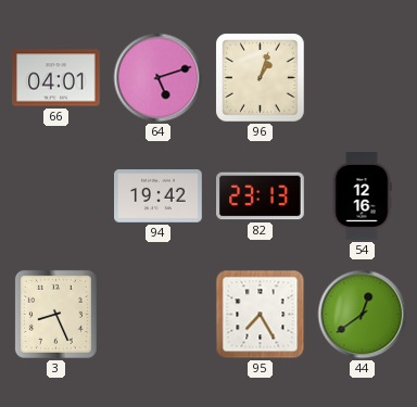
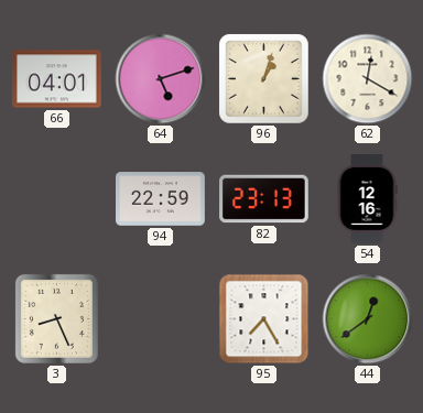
62: none -> 12:20 (368, 79)
94: 19:42 -> 22:59 (161, 199)
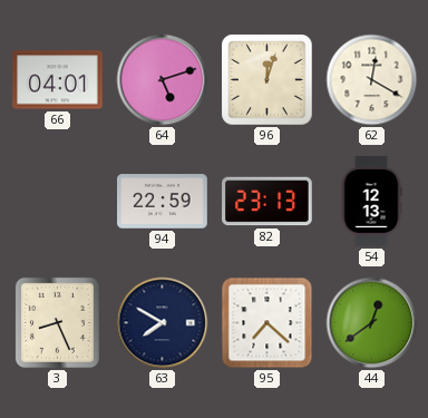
96: 1:03 -> 12:03 (267, 80)
54: 12:16 -> 12:13 (371, 202)
63: none -> 7:50 (163, 323)
95: 7:25 -> 7:22 (267, 323)
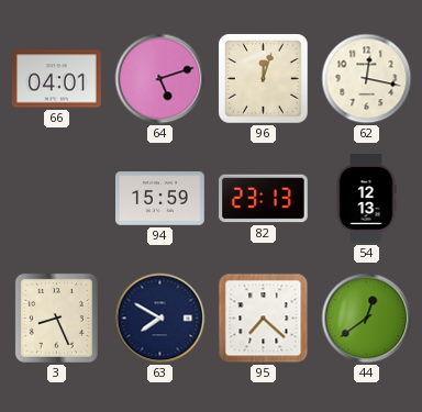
62: 12:20 -> 12:17 (367, 79)
94: 22:59 -> 15:59 (160, 199)
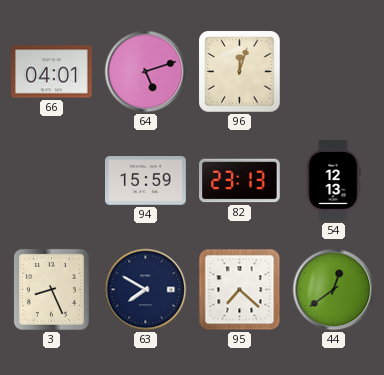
62: 12:17 -> none (367, 79)
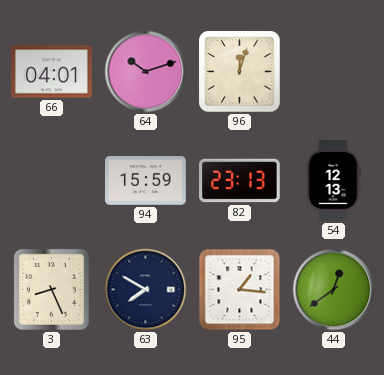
64: 5:12 -> 10:12 (146, 72)
95: 7:22 -> 1:16 (240, 290)
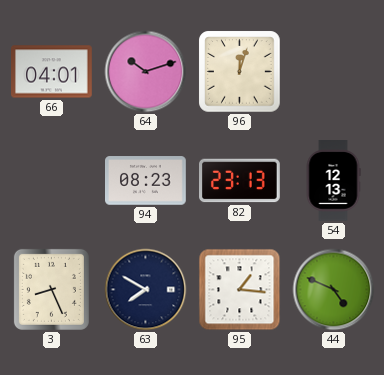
94: 15:59 -> 08:23 (146, 181)
44: 12:39 -> 4:49 (334, 290)
